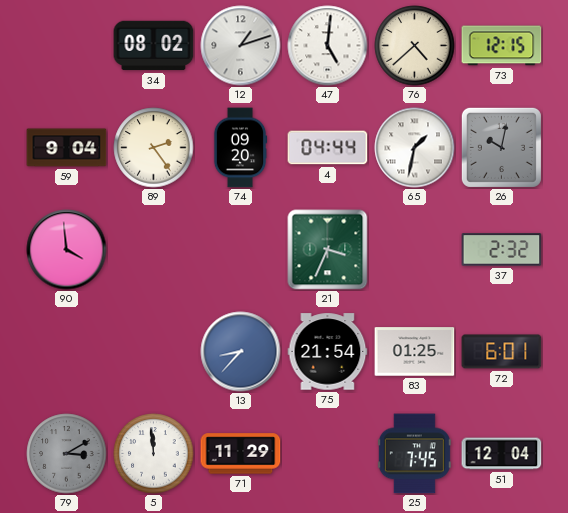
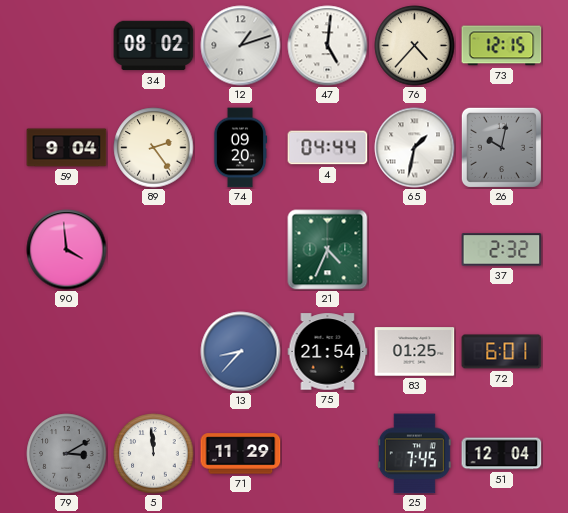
76: 4:38 -> 4:37 (415, 46)
21: 3:34 -> 4:34 (328, 250)
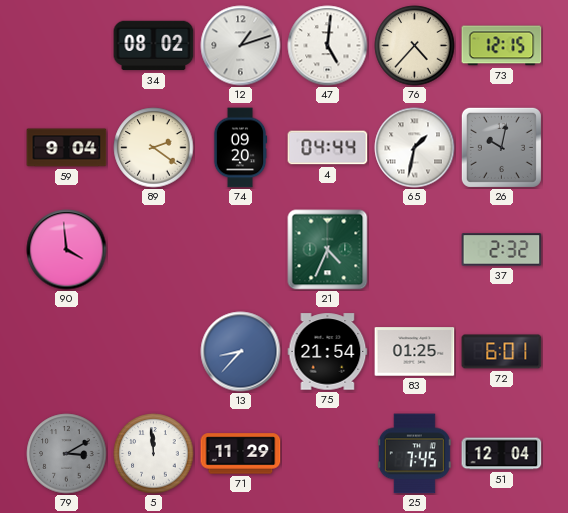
89: 2:24 -> 2:21 (154, 148)
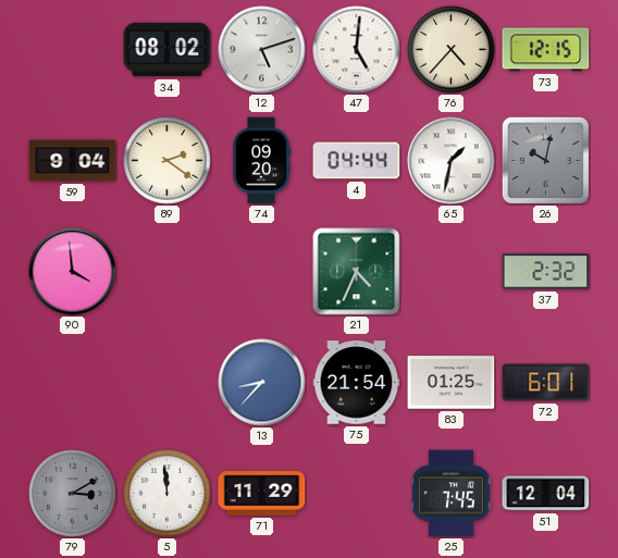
12: 1:12 -> 5:12 (262, 50)
